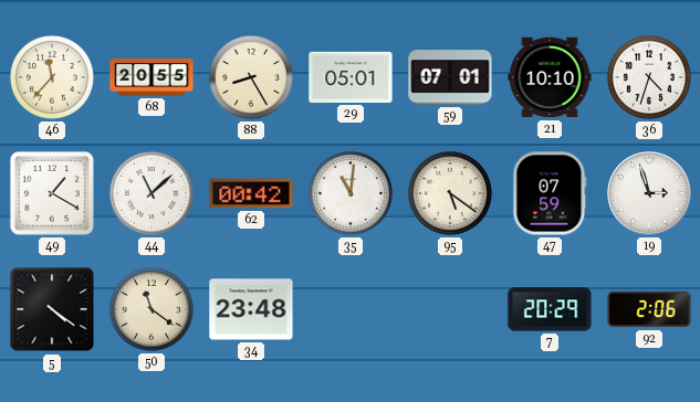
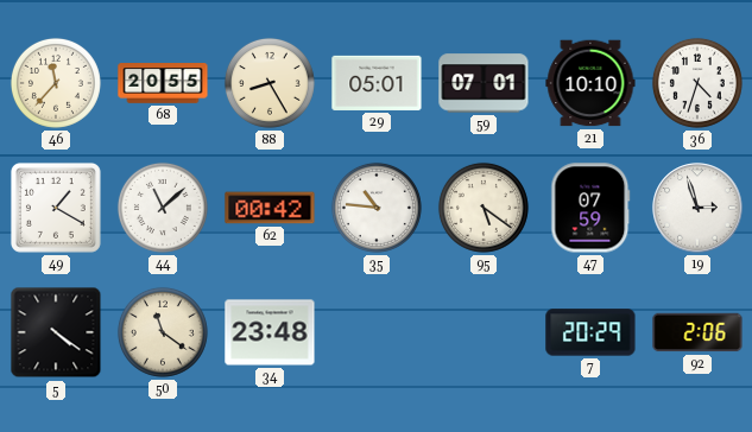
35: 11:01 -> 10:46 (377, 208)
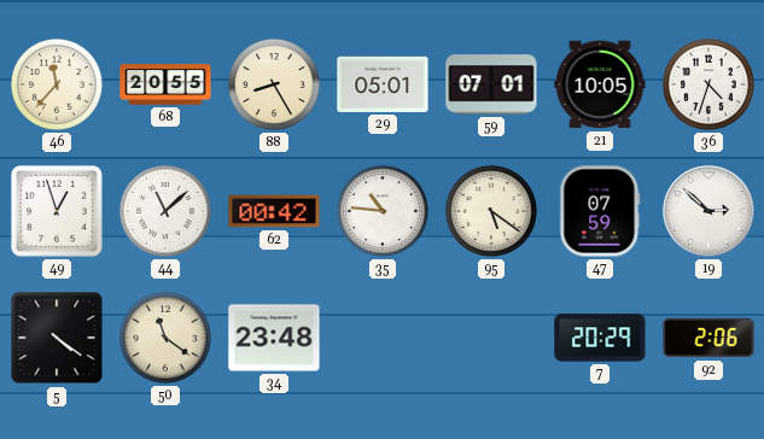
21: 10:10 -> 10:05 (600, 84)
49: 1:20 -> 12:57 (57, 211)
19: 2:57 -> 2:52 (708, 211)
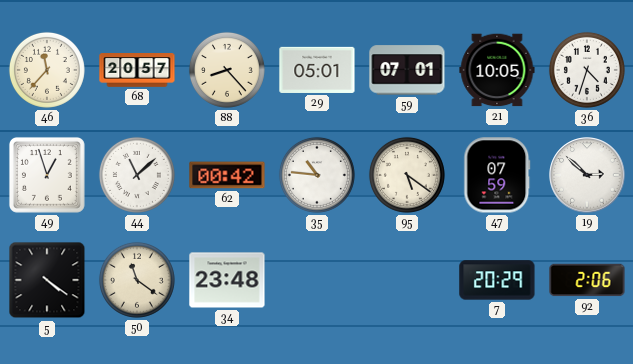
68: 20:55 -> 20:57 (137, 70)
88: 8:25 -> 8:23 (227, 70)
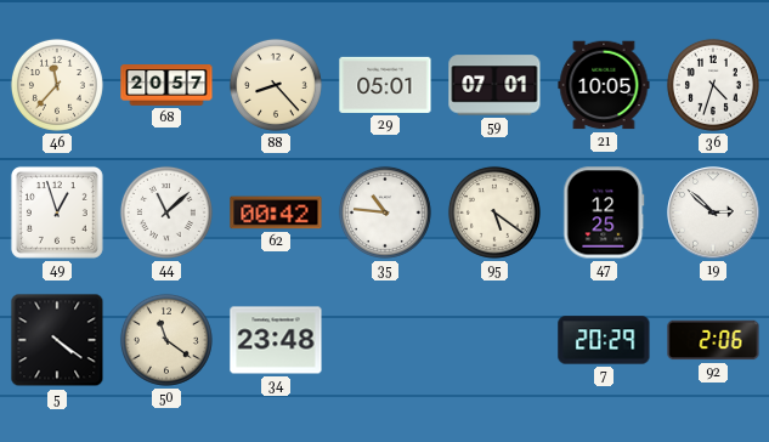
47: 07:59 -> 12:25 (604, 212)
